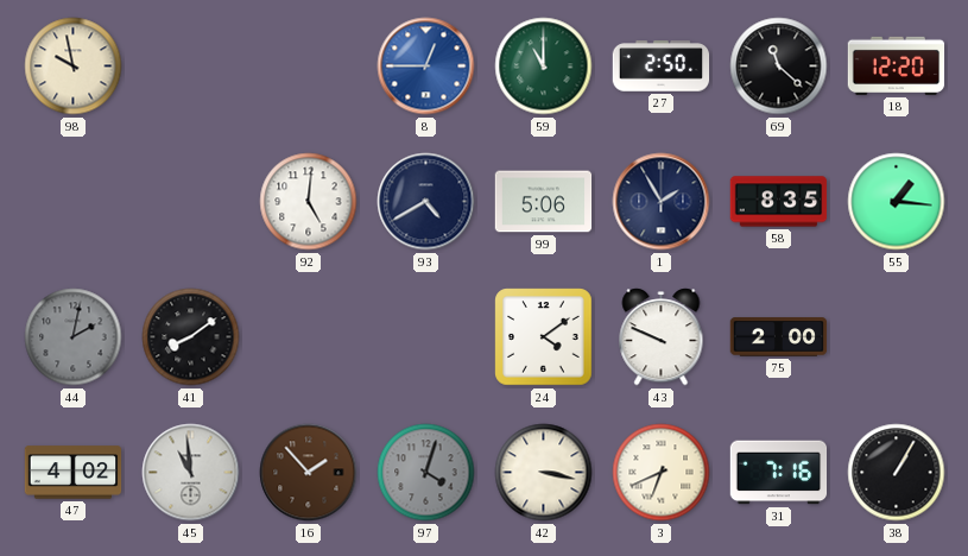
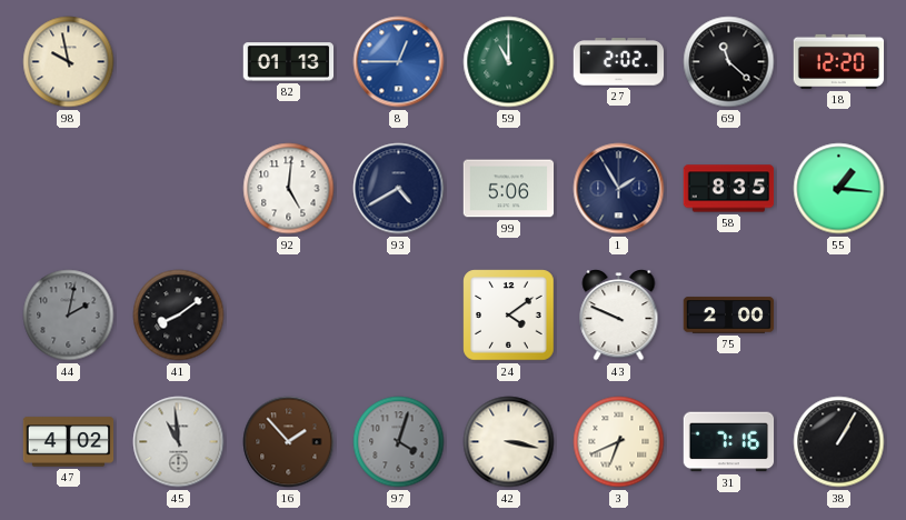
82: none -> 01:13 (289, 62)
27: 2:50 -> 2:02 (619, 62)
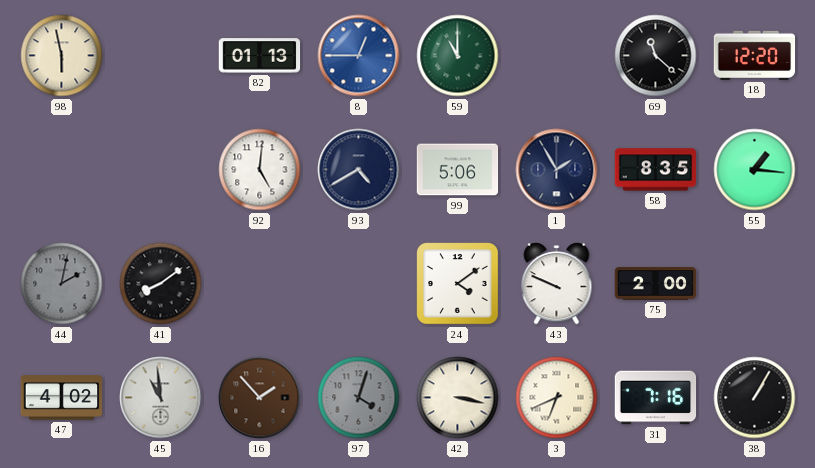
98: 9:58 -> 5:58 (62, 56)
27: 2:02 -> none (619, 62)
